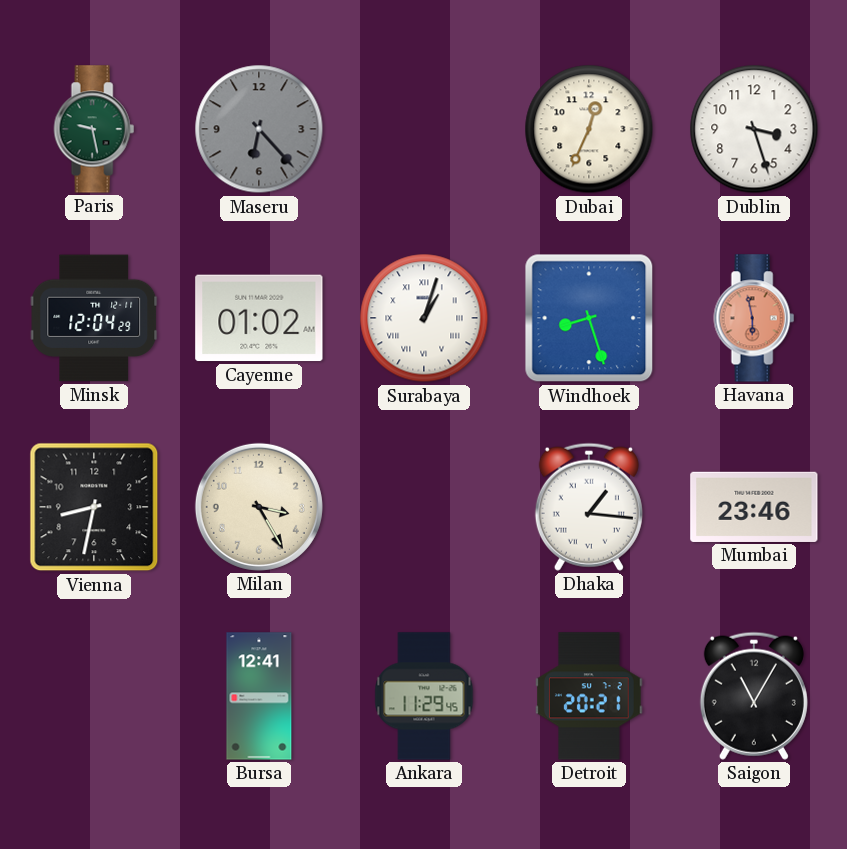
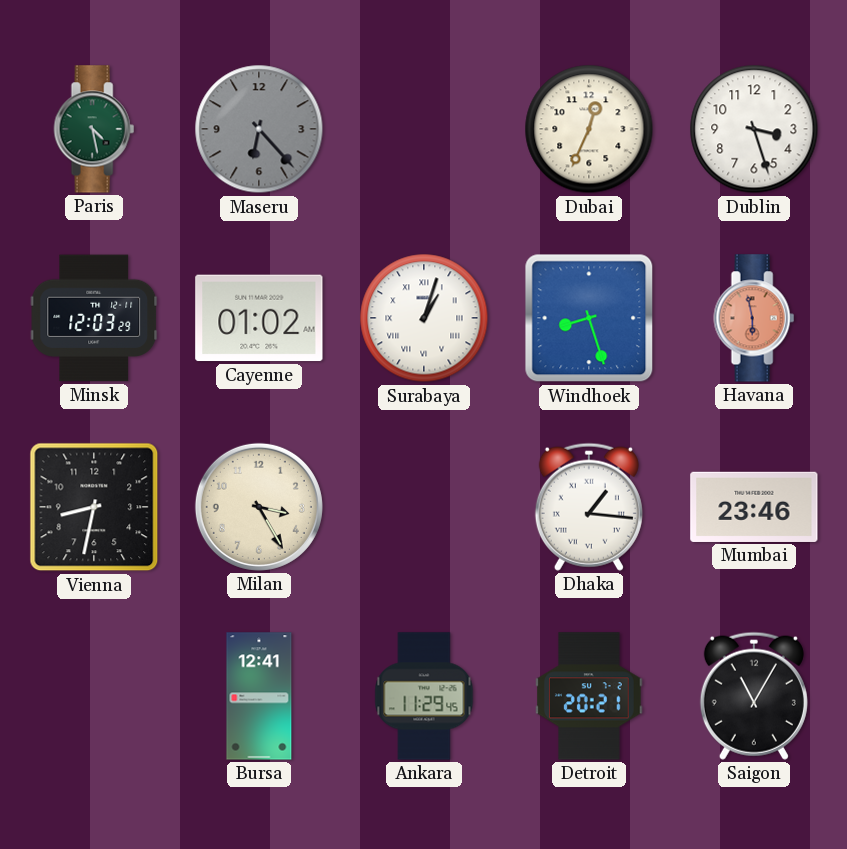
Paris: 9:28 -> 4:28 (94, 129)
Minsk: 12:04 -> 12:03 (94, 318)
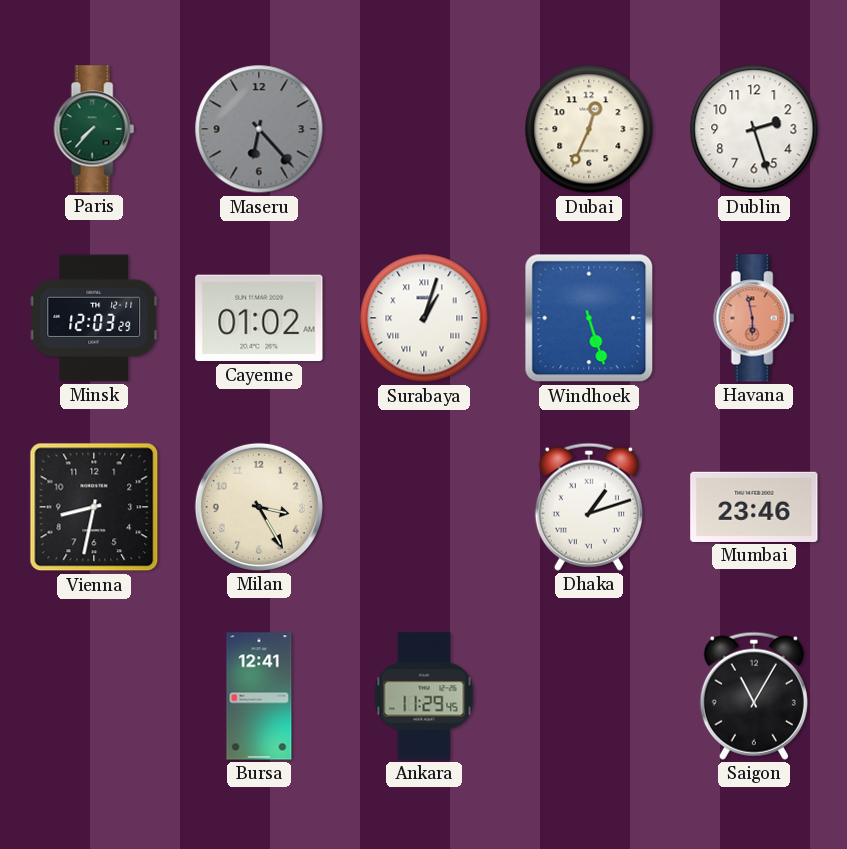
Paris: 4:28 -> 7:37 (94, 129)
Dublin: 3:27 -> 2:27 (754, 129)
Windhoek: 8:27 -> 5:27 (589, 318)
Dhaka: 1:16 -> 1:12 (589, 507)
Detroit: 20:21 -> none (590, 696)
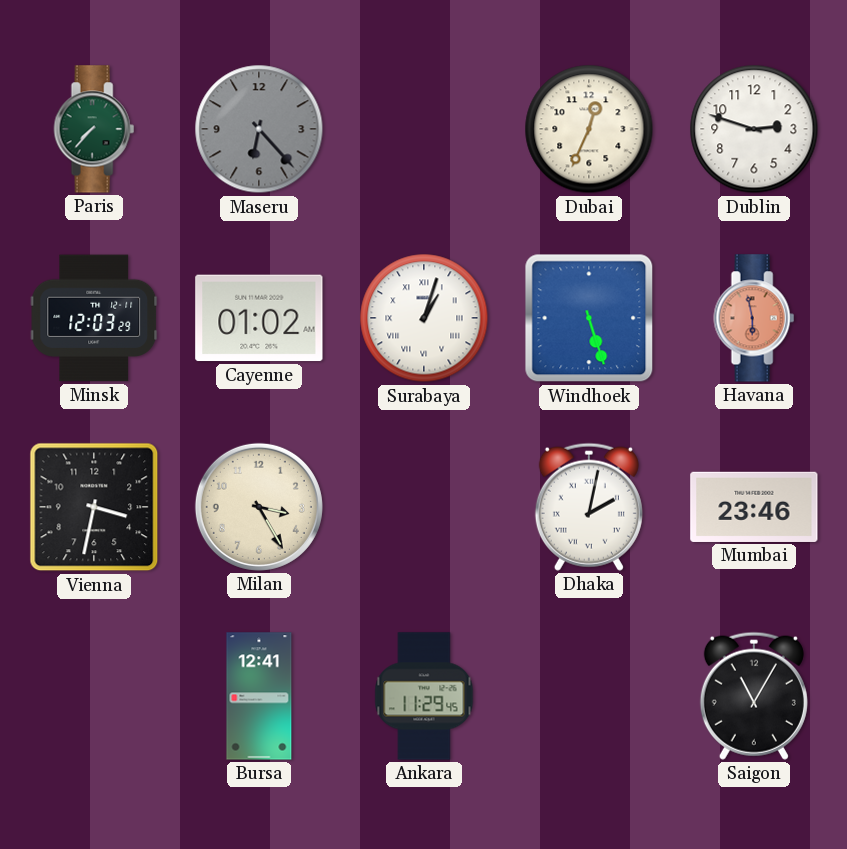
Dublin: 2:27 -> 2:48 (754, 129)
Vienna: 8:32 -> 3:32 (94, 507)
Dhaka: 1:12 -> 2:02 (589, 507)
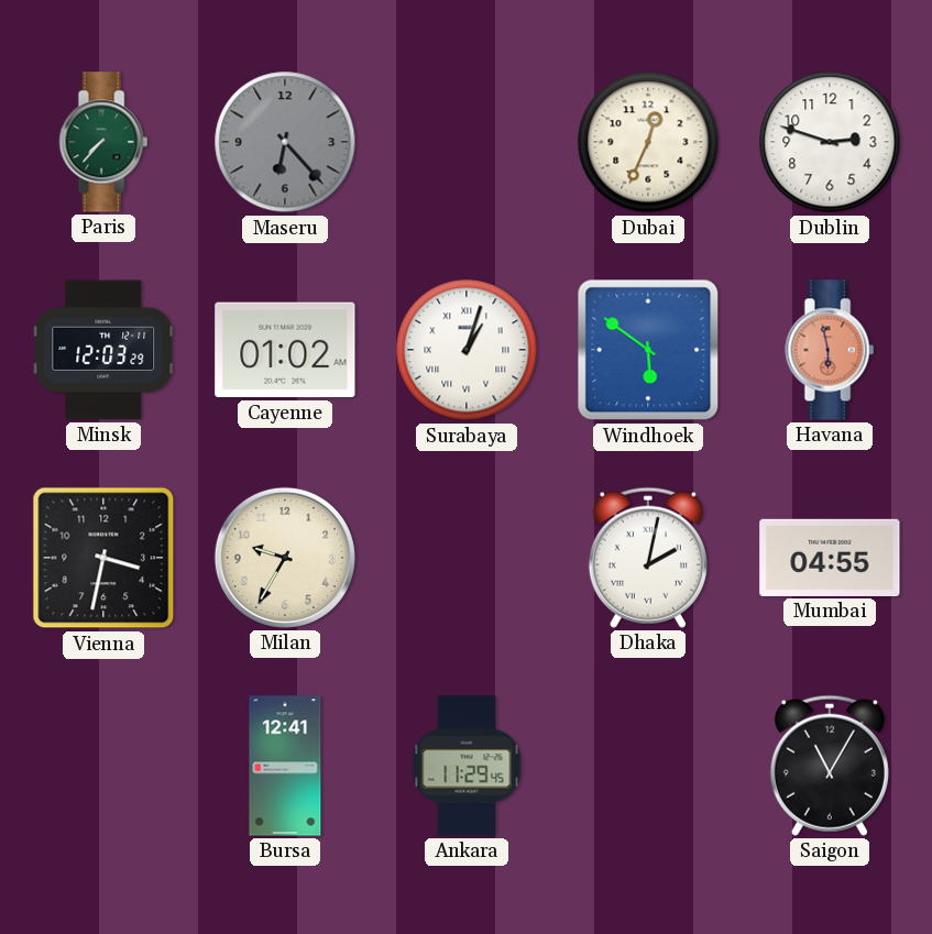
Windhoek: 5:27 -> 5:51 (648, 350)
Milan: 3:25 -> 9:35 (285, 558)
Mumbai: 23:46 -> 04:55 (830, 558)
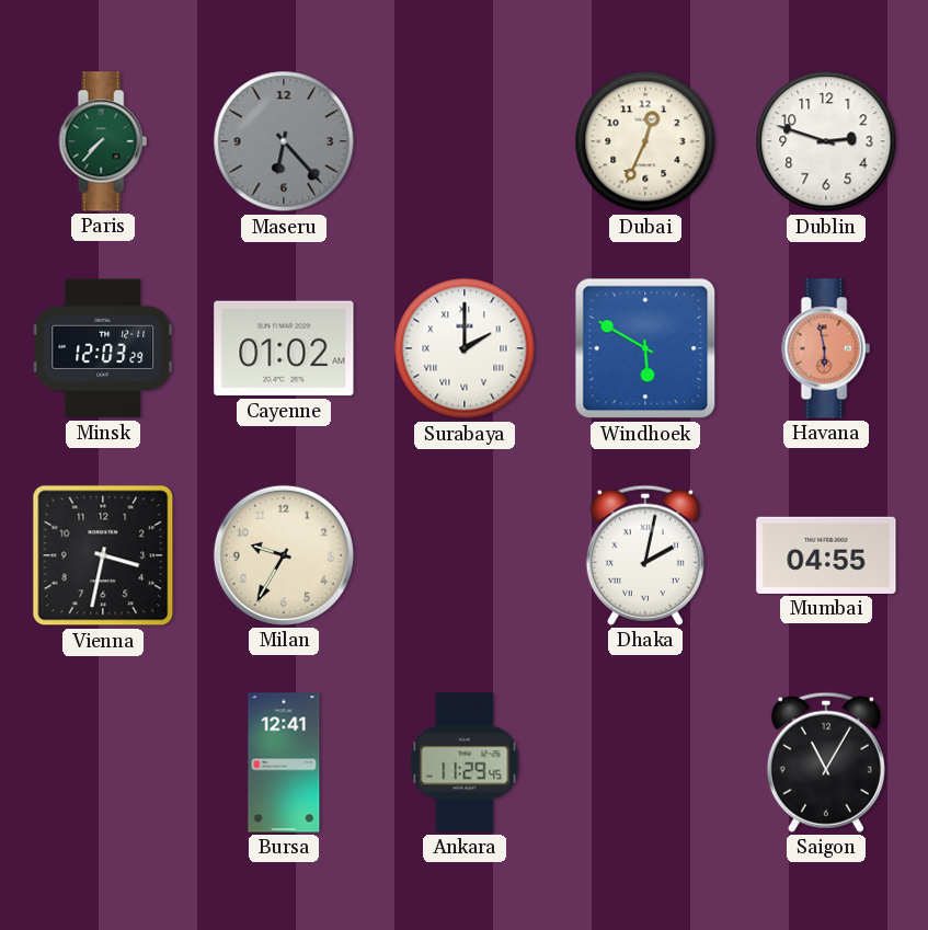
Surabaya: 1:03 -> 2:00 (465, 348)
Windhoek: 5:51 -> 5:50 (645, 348)
